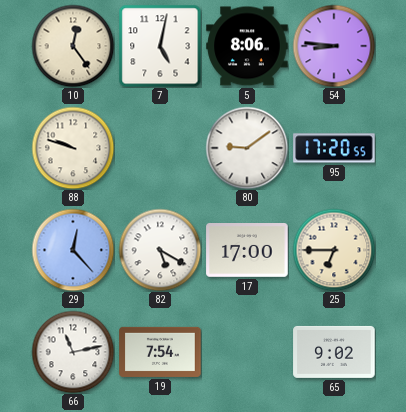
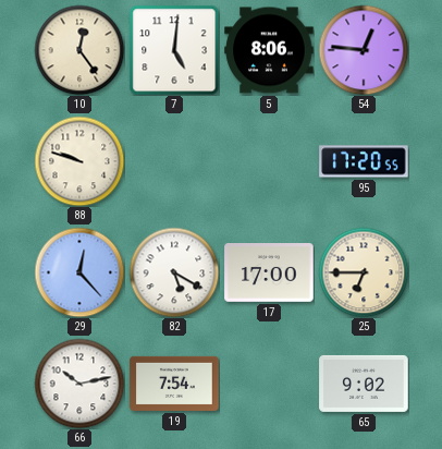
7: 5:02 -> 5:01 (174, 50)
54: 8:46 -> 12:46 (364, 50)
80: 9:09 -> none (247, 148)
66: 11:13 -> 10:13 (79, 384)
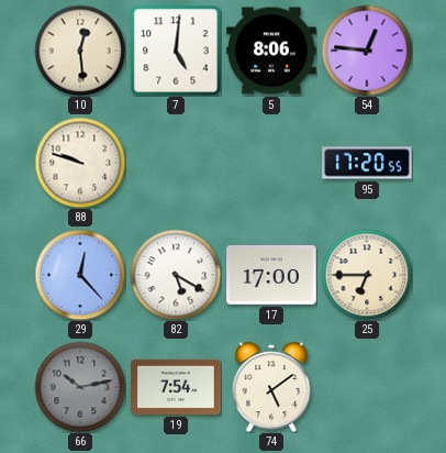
10: 12:24 -> 12:29 (80, 51)
66 dial: white -> grey (80, 387)
74: none -> 5:09 (271, 387)
65: 9:02 -> none (364, 384)
